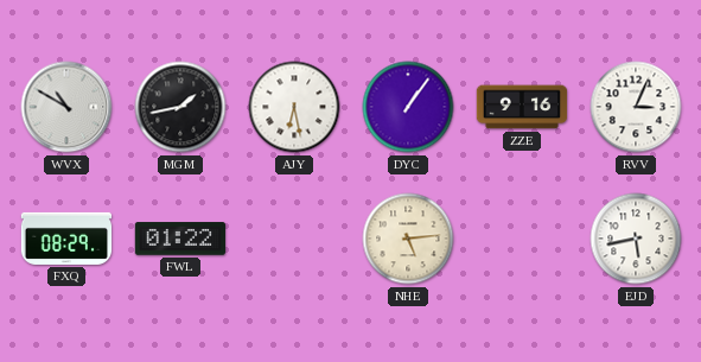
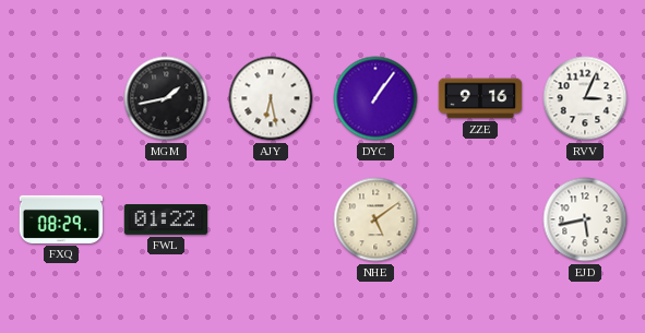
WVX: 10:50 -> none (66, 107)
NHE: 5:14 -> 5:09 (375, 219)
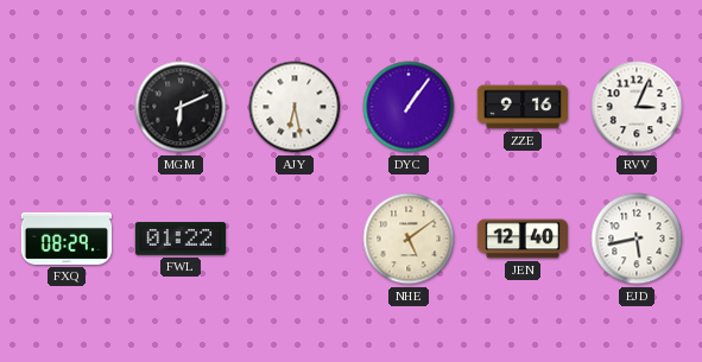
MGM: 1:43 -> 6:11 (181, 107)
JEN: none -> 12:40 (523, 239)
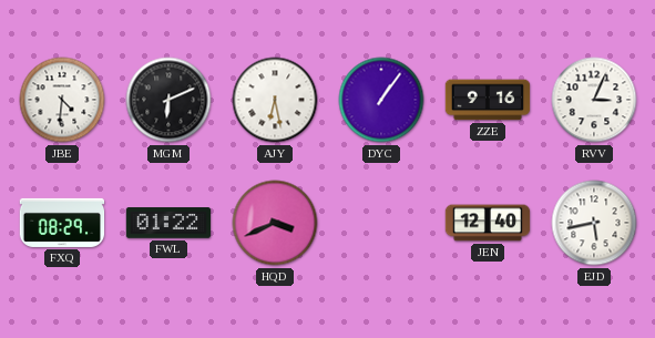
JBE: none -> 4:31 (62, 100)
HQD: none -> 3:41 (275, 223)
NHE: 5:09 -> none (409, 239)
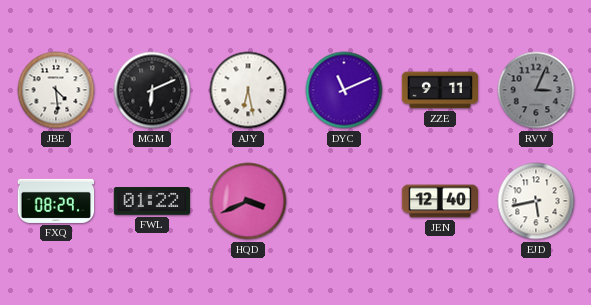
JBE: 4:31 -> 4:29 (56, 90)
DYC: 1:06 -> 11:11 (344, 90)
ZZE: 9:16 -> 9:11 (440, 90)
RVV dial: white -> grey (536, 90)
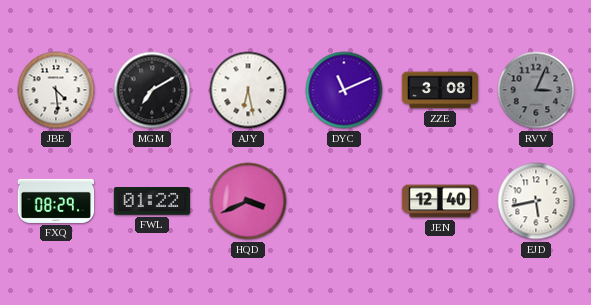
MGM: 6:11 -> 7:10 (152, 90)
ZZE: 9:11 -> 3:08 (440, 90)
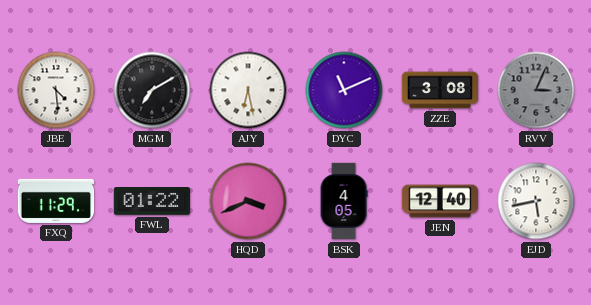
FXQ: 08:29 -> 11:29 (56, 201)
BSK: none -> 4:05 (344, 201)
